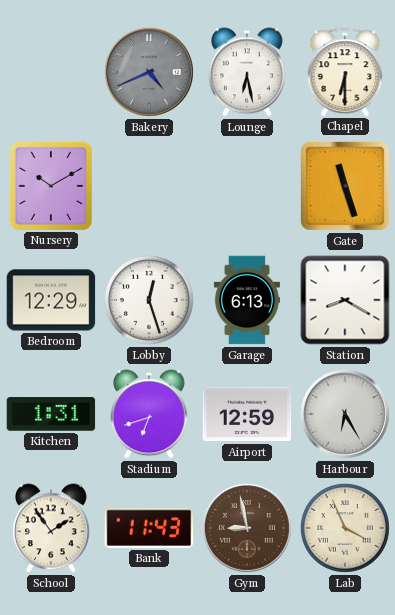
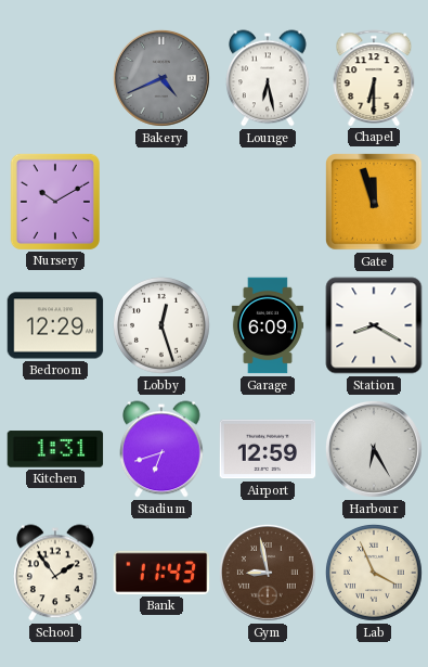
Gate: 11:27 -> 11:57 (375, 203)
Garage: 6:13 -> 6:09 (268, 325)
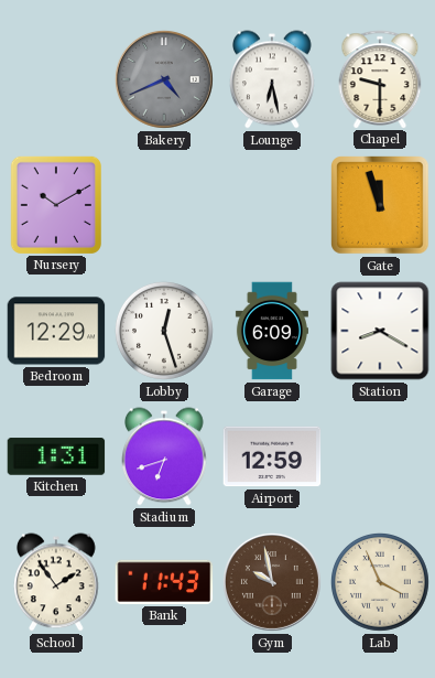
Chapel: 6:30 -> 9:30 (380, 79)
Harbour: 6:25 -> none (374, 449)
Gym: 8:58 -> 9:58 (272, 582)
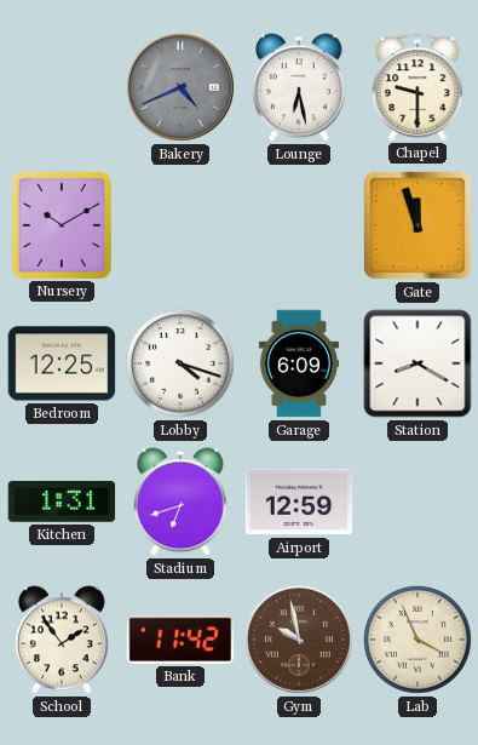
Bedroom: 12:29 -> 12:25 (62, 363)
Lobby: 12:27 -> 4:18 (180, 363)
Bank: 11:43 -> 11:42 (180, 640)
